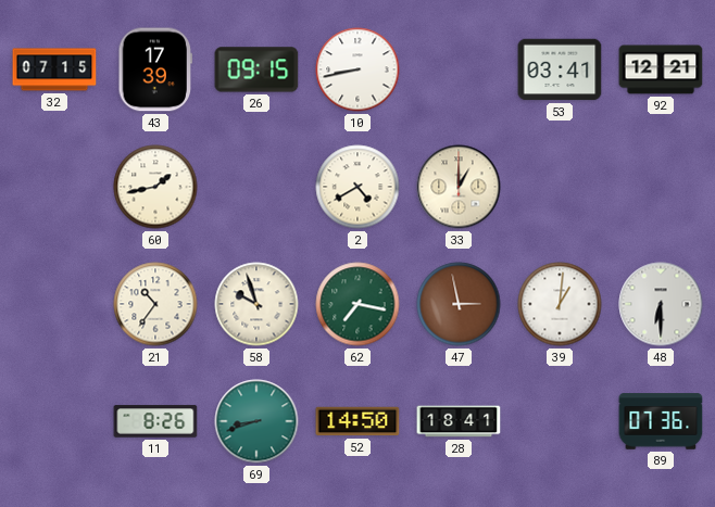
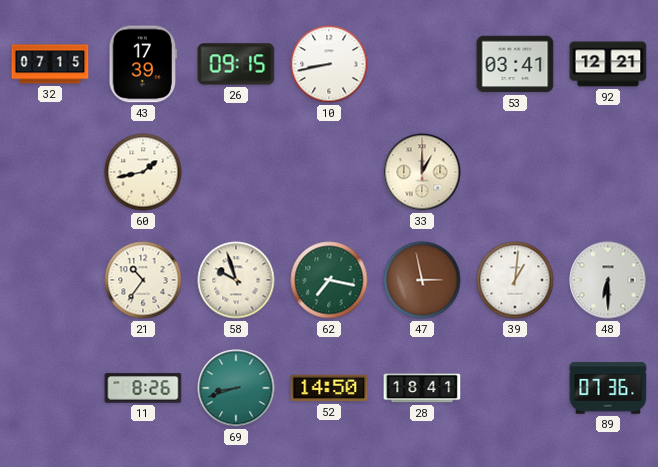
2: 4:40 -> none (357, 187)
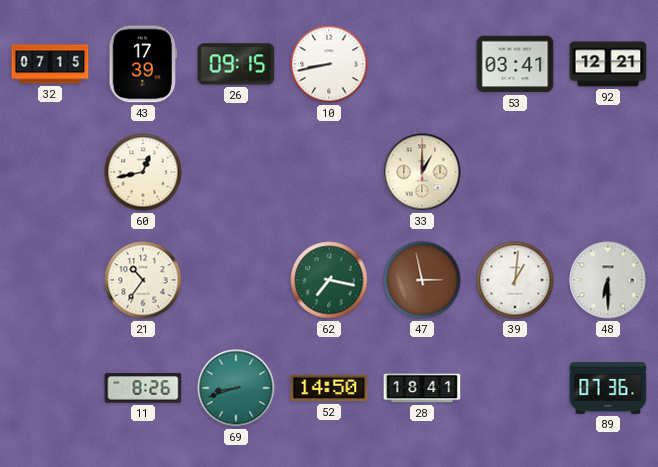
60: 1:43 -> 12:43 (143, 172)
58: 9:57 -> none (236, 280)
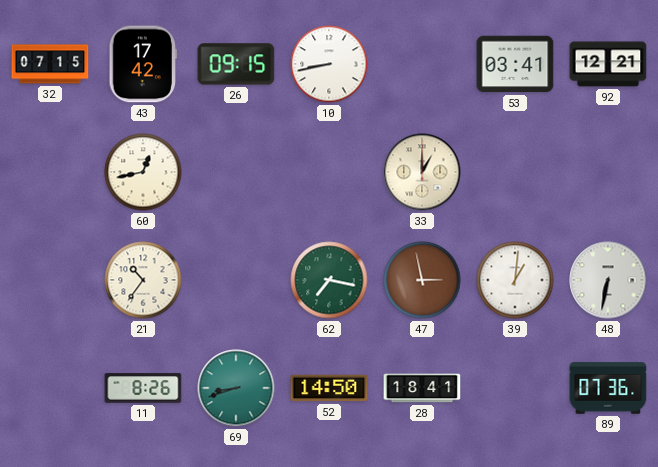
43: 17:39 -> 17:42 (143, 64)
48: 6:30 -> 6:32 (608, 280)
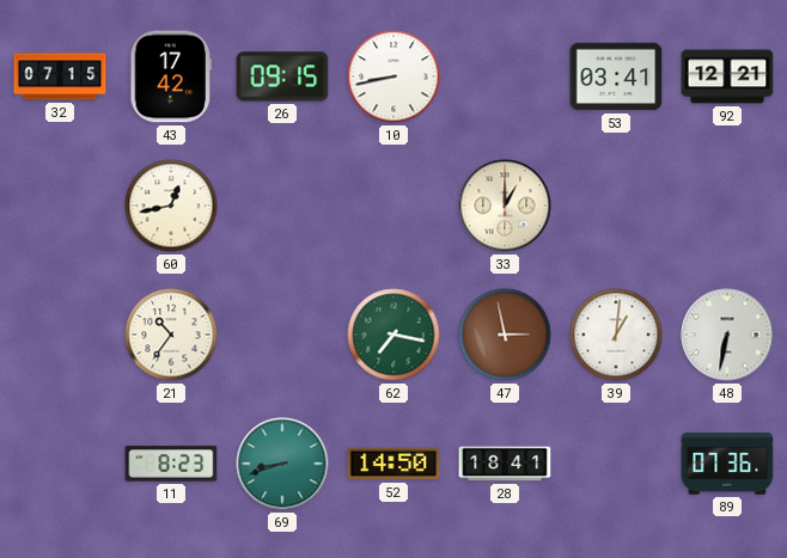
11: 8:26 -> 8:23 (171, 464)
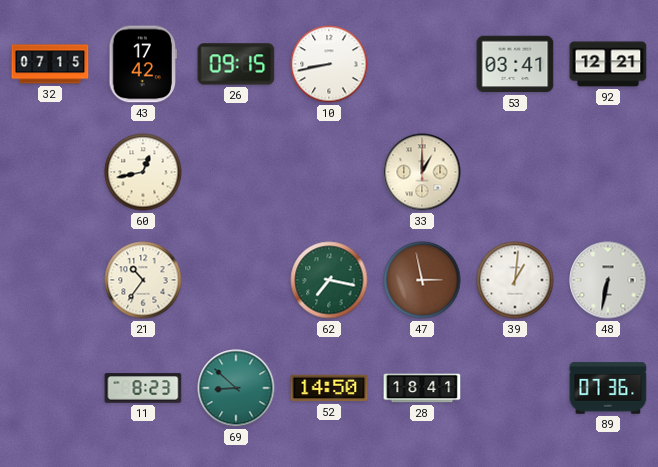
69: 8:42 -> 8:52 (236, 388)
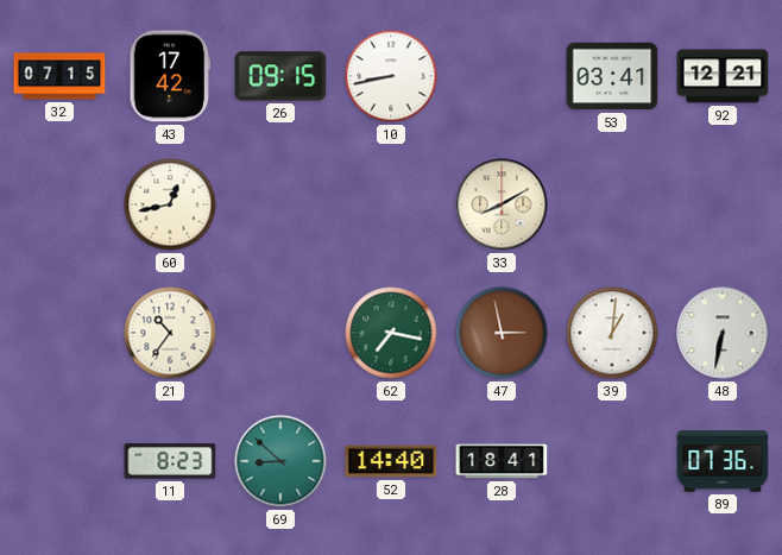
33: 1:00 -> 8:10 (502, 204)
52: 14:50 -> 14:40 (391, 461)
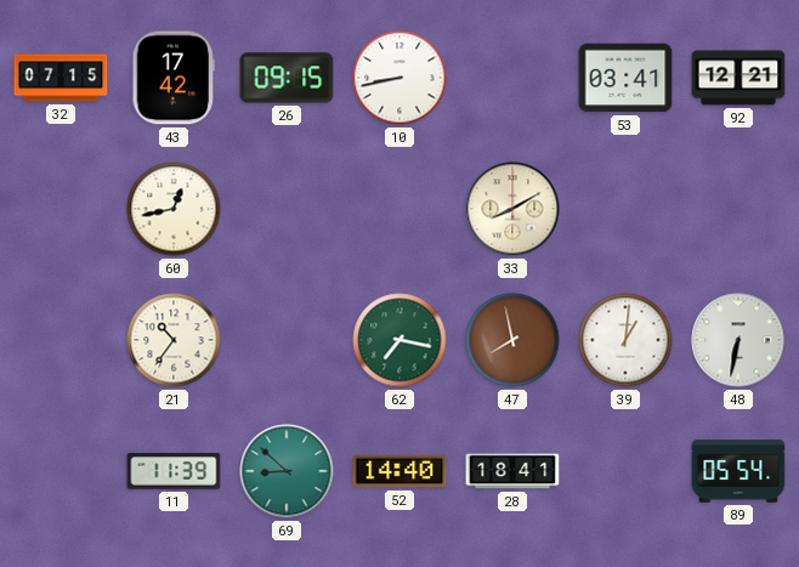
47: 2:58 -> 7:58 (512, 340)
11: 8:23 -> 11:39 (174, 471)
89: 07:36 -> 05:54 (738, 471)
